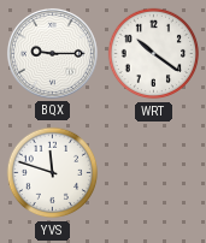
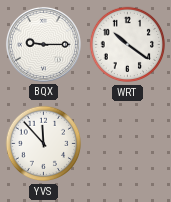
YVS: 11:48 -> 11:53 (44, 144)
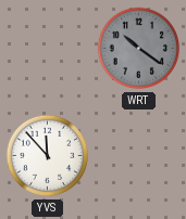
BQX: 9:15 -> none (43, 44)
WRT dial: white -> grey (139, 49)
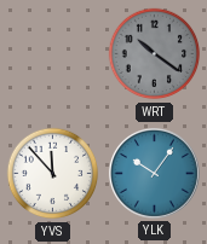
YLK: none -> 10:06 (154, 173)
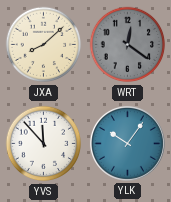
JXA: none -> 8:08 (44, 45)
WRT: 10:21 -> 12:21 (128, 45)
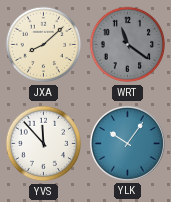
WRT: 12:21 -> 11:21 (128, 45)
